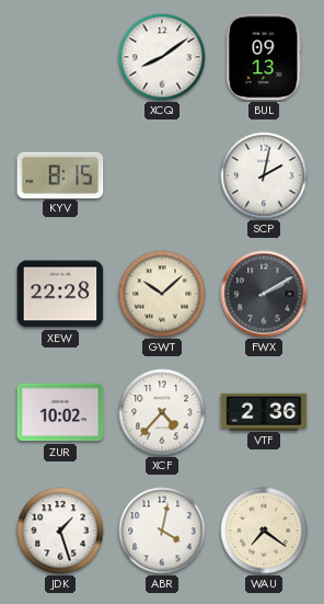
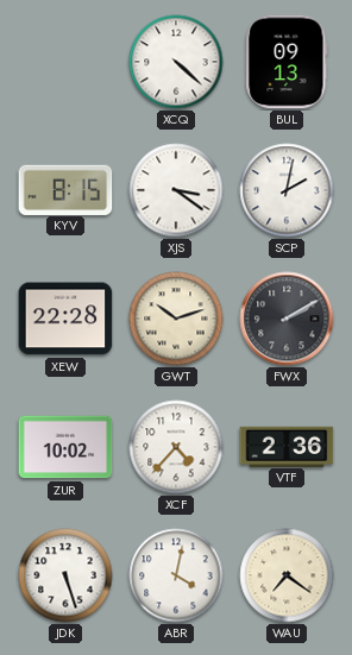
XCQ: 8:09 -> 4:22 (176, 62)
XJS: none -> 3:21 (176, 190)
GWT: 10:08 -> 10:12 (176, 319)
JDK: 1:27 -> 5:27 (65, 575)
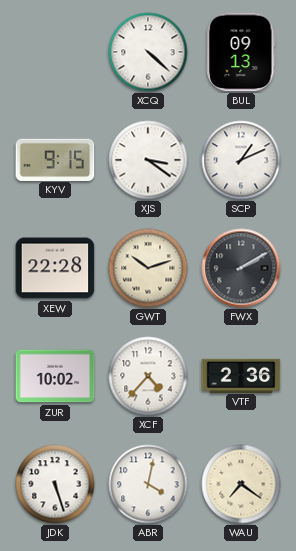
KYV: 8:15 -> 9:15 (55, 159)
SCP: 2:02 -> 1:11 (241, 160)
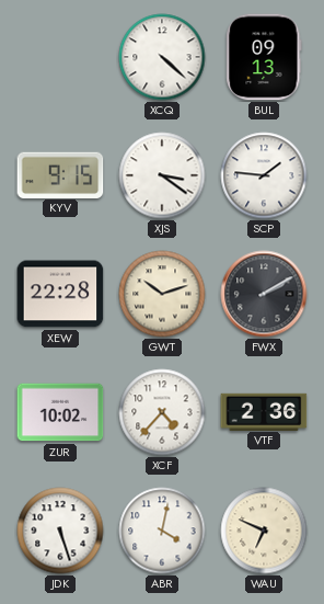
SCP: 1:11 -> 1:46 (264, 175)
WAU: 7:21 -> 6:49 (264, 531)
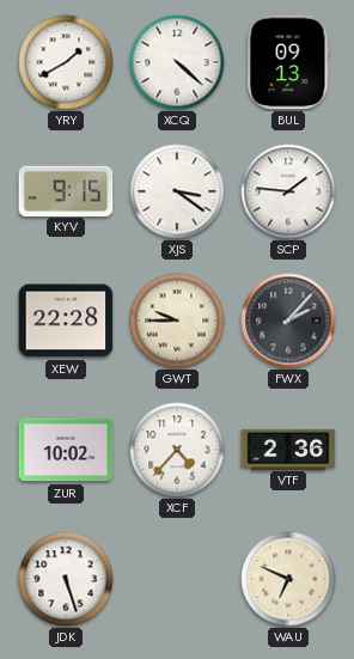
YRY: none -> 1:40 (66, 62)
GWT: 10:12 -> 9:45 (177, 321)
FWX: 2:10 -> 2:07 (288, 321)
ABR: 4:02 -> none (162, 531)
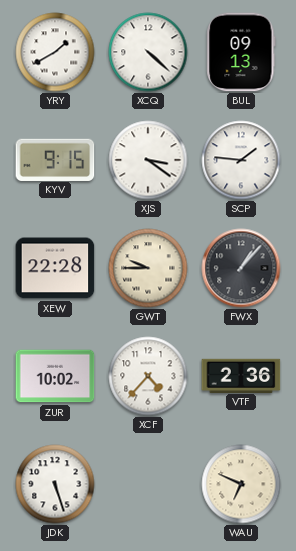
FWX: 2:07 -> 1:07 (241, 268)
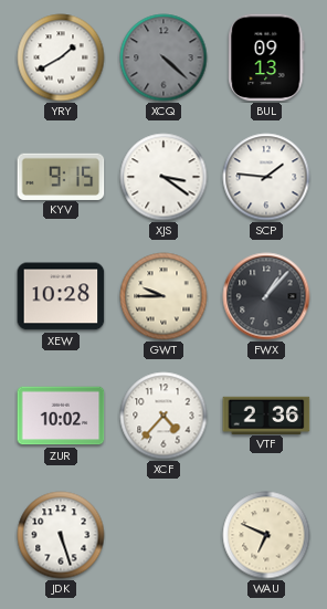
XCQ dial: white -> grey (163, 57)
XEW: 22:28 -> 10:28 (61, 296)
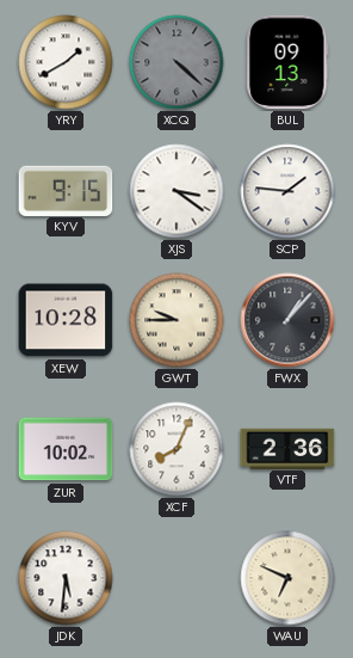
XCF: 4:37 -> 8:04 (176, 449)
JDK: 5:27 -> 5:31 (66, 578)
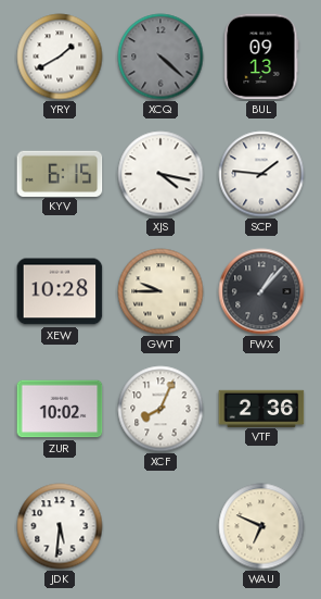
KYV: 9:15 -> 6:15 (60, 173)
XJS: 3:21 -> 4:17 (160, 174)
